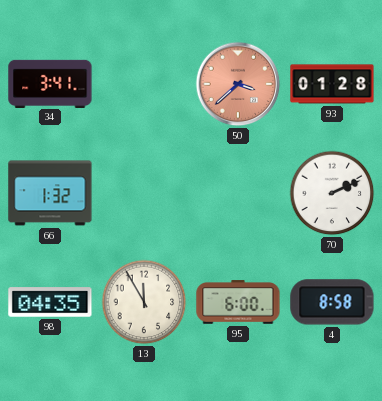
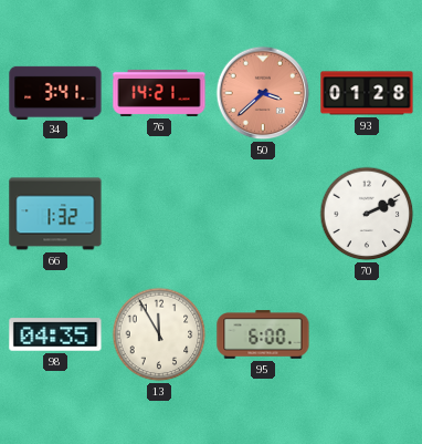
76: none -> 14:21 (159, 93)
4: 8:58 -> none (332, 302)
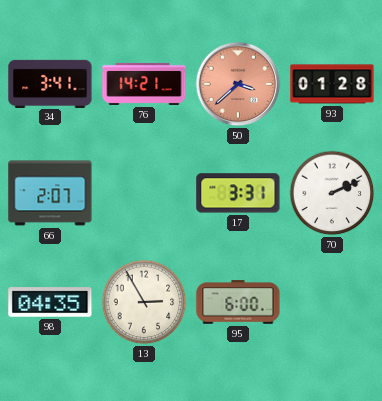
66: 1:32 -> 2:07 (50, 193)
17: none -> 3:31 (238, 193)
13: 11:55 -> 2:55 (144, 302)
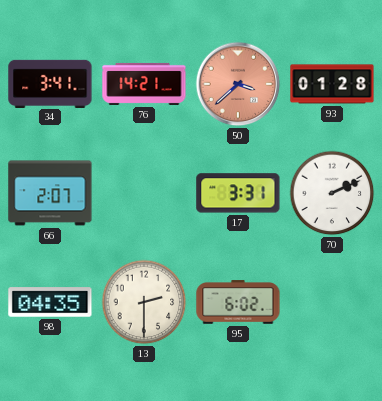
13: 2:55 -> 2:30 (144, 302)
95: 6:00 -> 6:02 (238, 302)
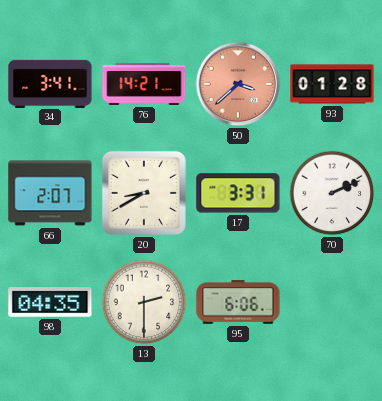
20: none -> 8:40 (144, 193)
95: 6:02 -> 6:06 (238, 302)
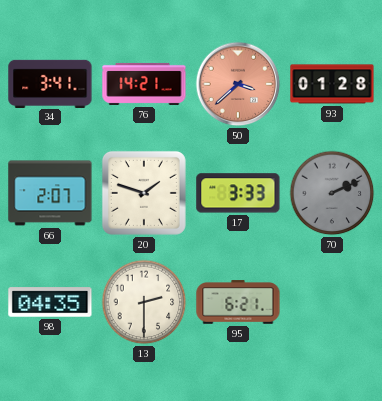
20: 8:40 -> 1:48 (144, 193)
17: 3:31 -> 3:33 (238, 193)
70 dial: white -> grey (332, 193)
95: 6:06 -> 6:21 (238, 302)
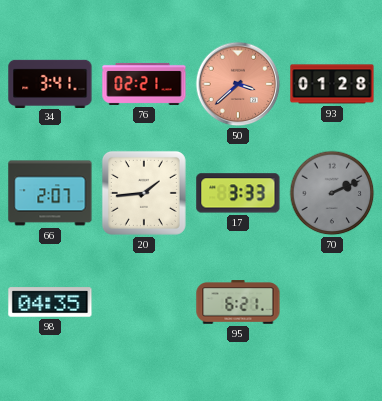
76: 14:21 -> 02:21 (144, 84)
20: 1:48 -> 1:44 (144, 193)
13: 2:30 -> none (144, 302)
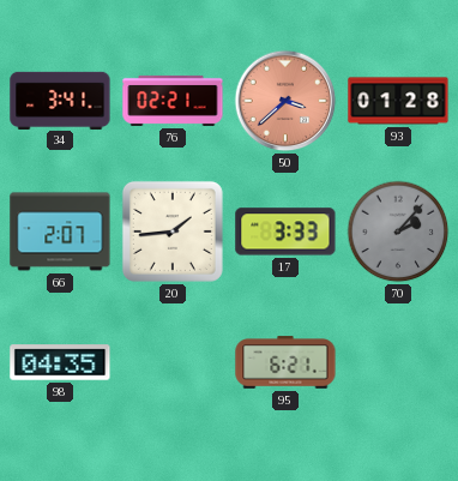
70: 2:11 -> 2:07 (398, 232)
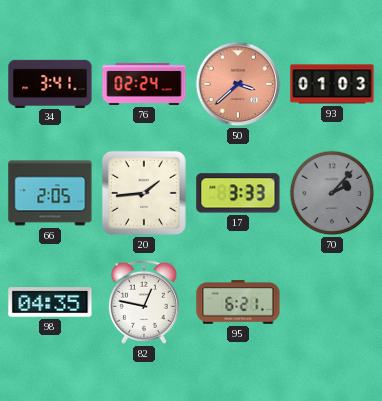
76: 02:21 -> 02:24 (144, 84)
93: 01:28 -> 01:03 (332, 84)
66: 2:07 -> 2:05 (50, 193)
82: none -> 12:47 (144, 302)
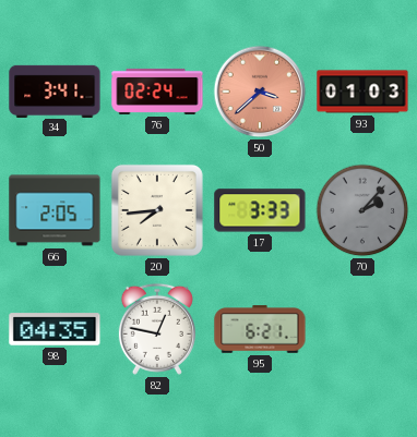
20: 1:44 -> 7:44 (157, 210)
